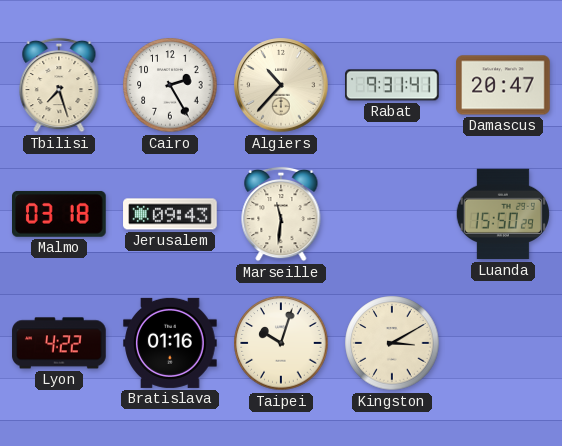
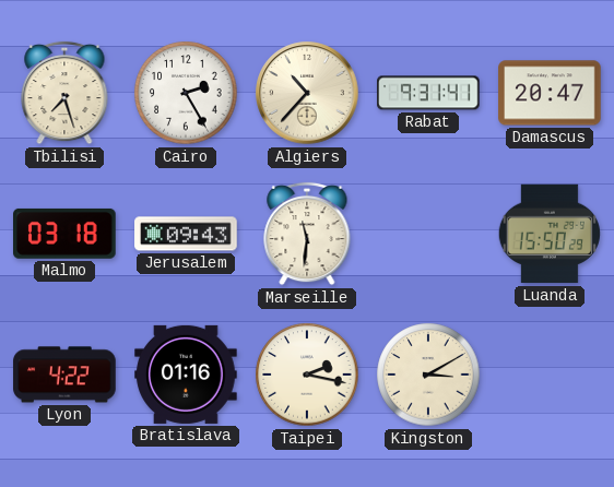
Taipei: 10:03 -> 2:17 (307, 375)
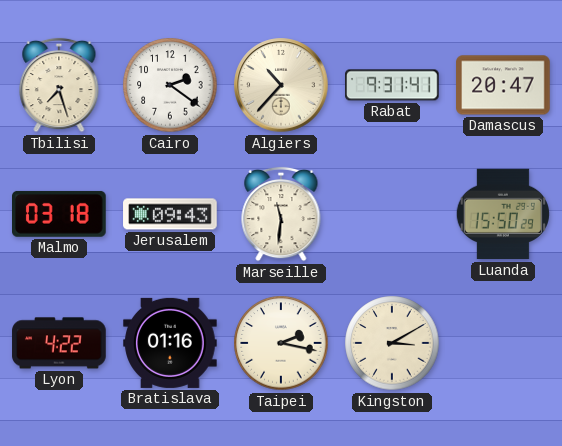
Cairo: 2:25 -> 2:21 (170, 85)
